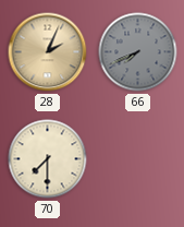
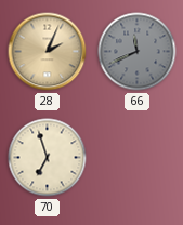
66: 7:41 -> 11:41 (138, 52)
70: 7:30 -> 6:57 (48, 158)
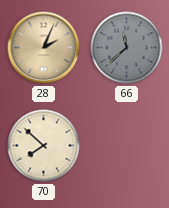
66: 11:41 -> 11:38 (127, 48)
70: 6:57 -> 7:52 (44, 146)
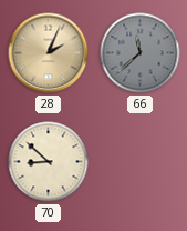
70: 7:52 -> 8:52 (49, 162)
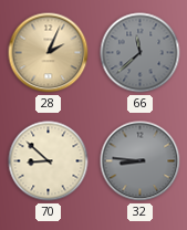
32: none -> 8:46 (141, 161)
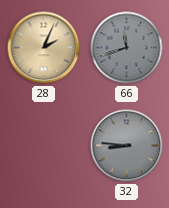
66: 11:38 -> 11:42 (127, 48)
70: 8:52 -> none (49, 161)
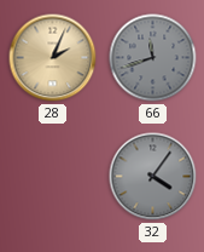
32: 8:46 -> 4:06 (153, 177)
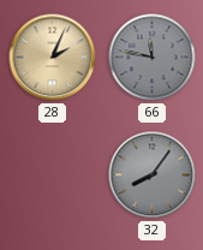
66: 11:42 -> 11:47 (153, 58)
32: 4:06 -> 8:06 (153, 175)
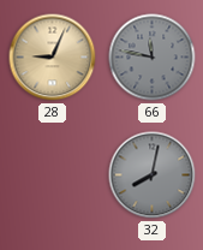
28: 2:04 -> 9:04 (53, 58)
32: 8:06 -> 8:02 (153, 175)
